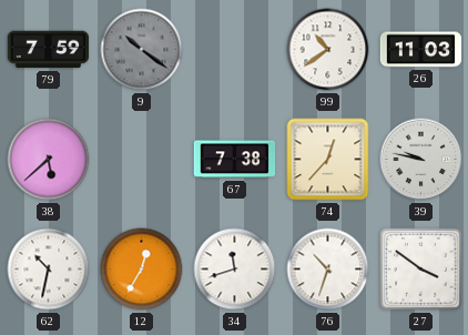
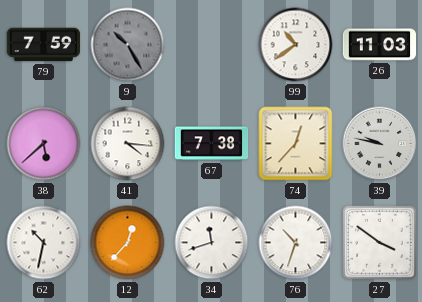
9: 10:21 -> 10:25 (128, 45)
41: none -> 4:16 (128, 144)
12: 12:35 -> 12:37 (128, 243)
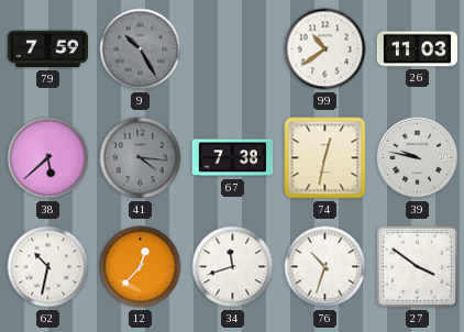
41 dial: white -> grey (141, 158)
74: 12:37 -> 12:32 (325, 158)
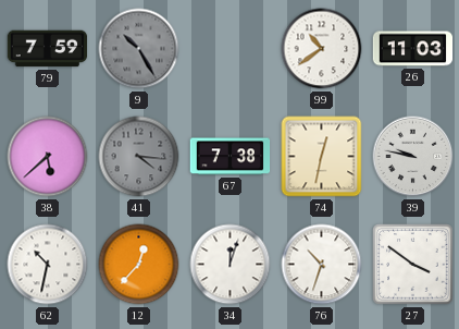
34: 11:42 -> 12:03 (231, 265)
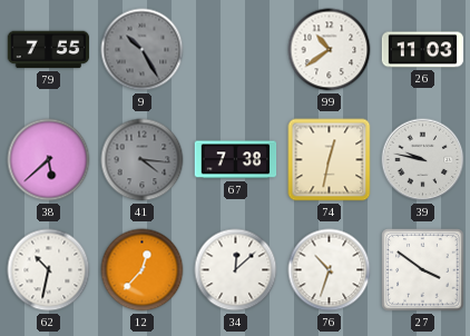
79: 7:59 -> 7:55 (49, 50)
34: 12:03 -> 12:08 (236, 270)
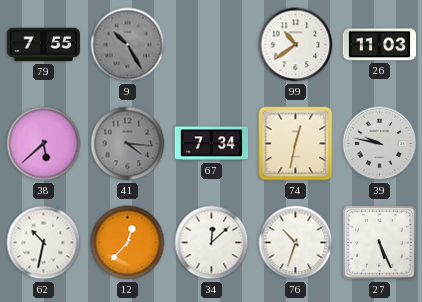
67: 7:38 -> 7:34 (212, 144)
27: 3:51 -> 5:26 (380, 243)
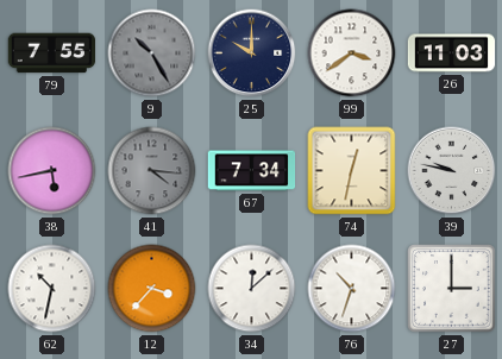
25: none -> 10:00 (252, 53)
99: 10:39 -> 3:39 (352, 53)
38: 5:38 -> 5:43 (52, 171)
12: 12:37 -> 3:37 (152, 289)
27: 5:26 -> 3:00 (452, 289)
